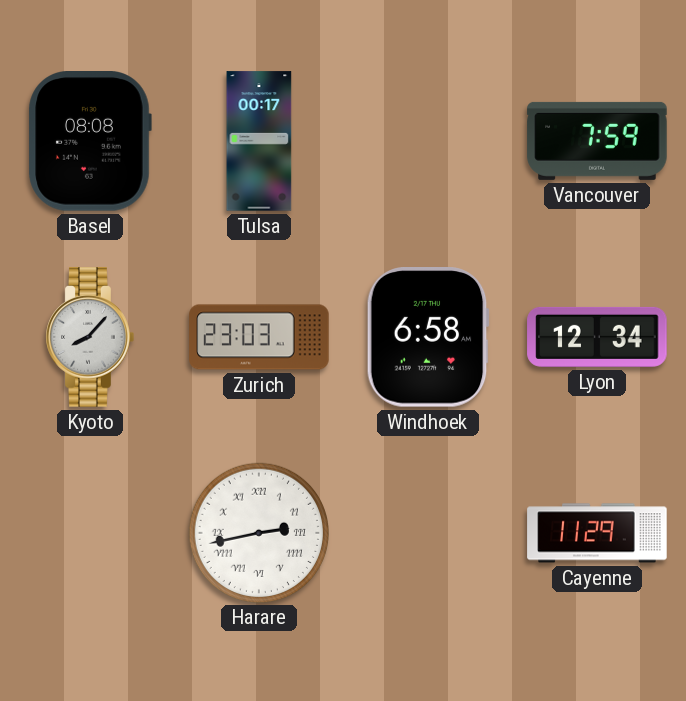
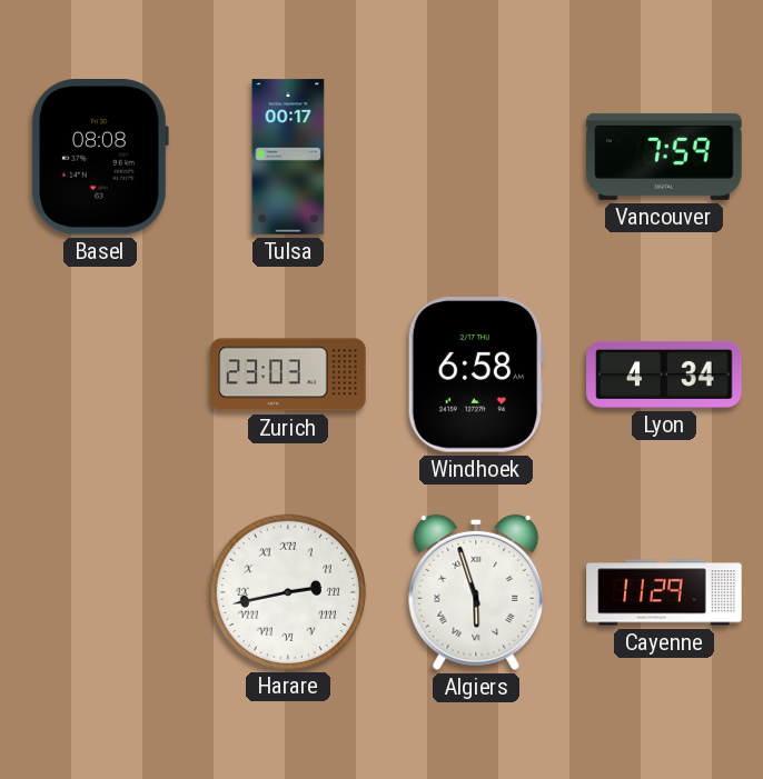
Kyoto: 8:07 -> none (90, 337)
Lyon: 12:34 -> 4:34 (664, 374)
Algiers: none -> 5:57 (476, 592)
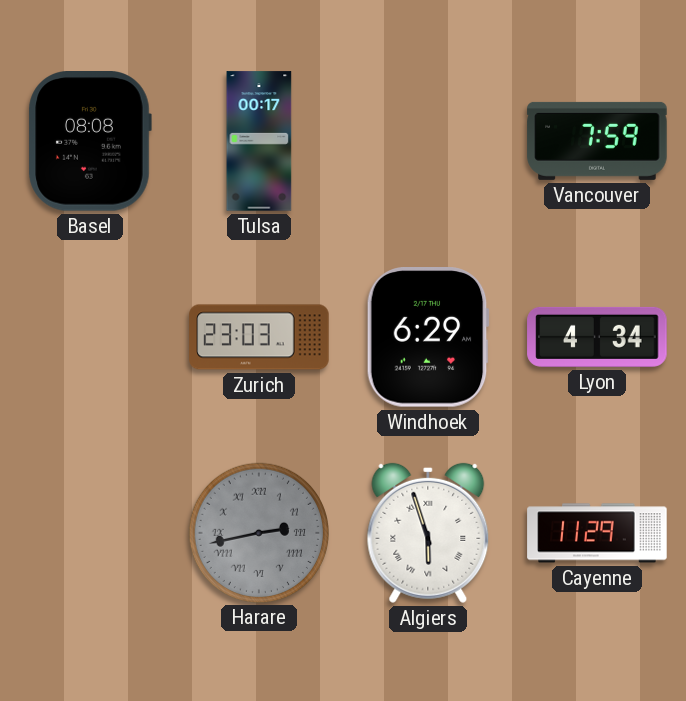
Windhoek: 6:58 -> 6:29 (428, 337)
Harare dial: white -> grey (258, 532)
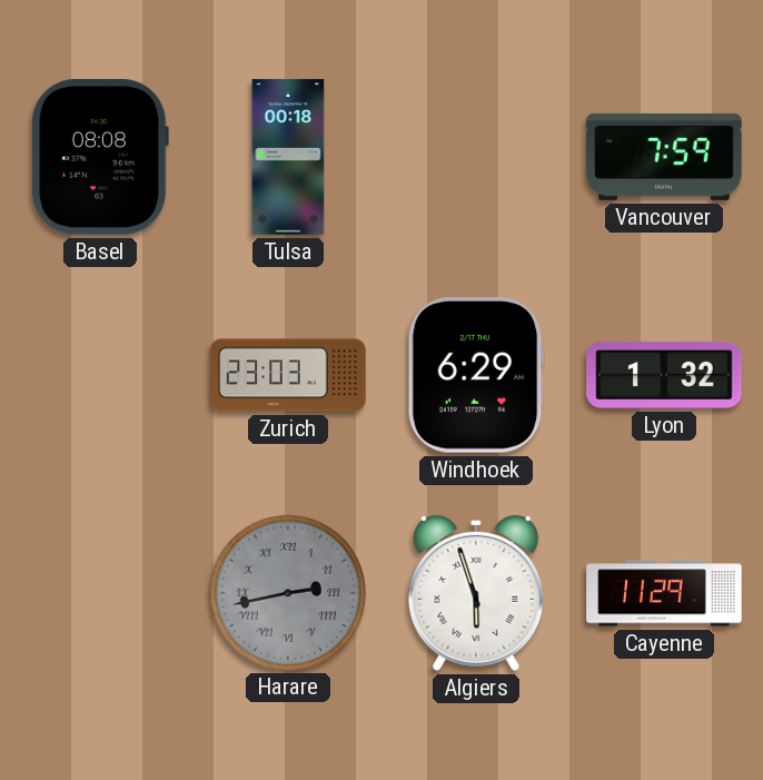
Tulsa: 00:17 -> 00:18 (288, 157)
Lyon: 4:34 -> 1:32 (664, 375)
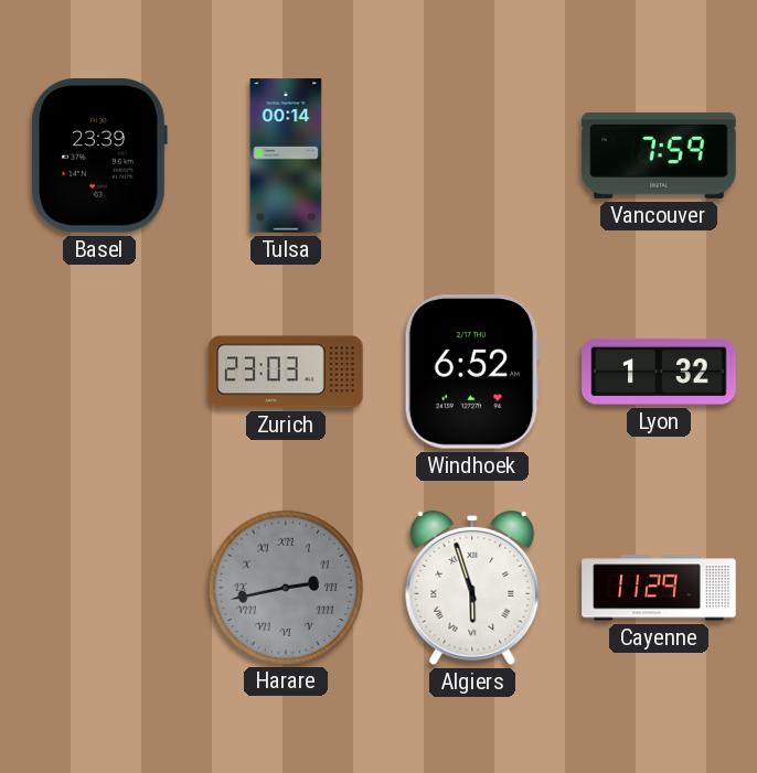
Basel: 08:08 -> 23:39 (99, 155)
Tulsa: 00:18 -> 00:14 (286, 155)
Windhoek: 6:29 -> 6:52 (472, 372)
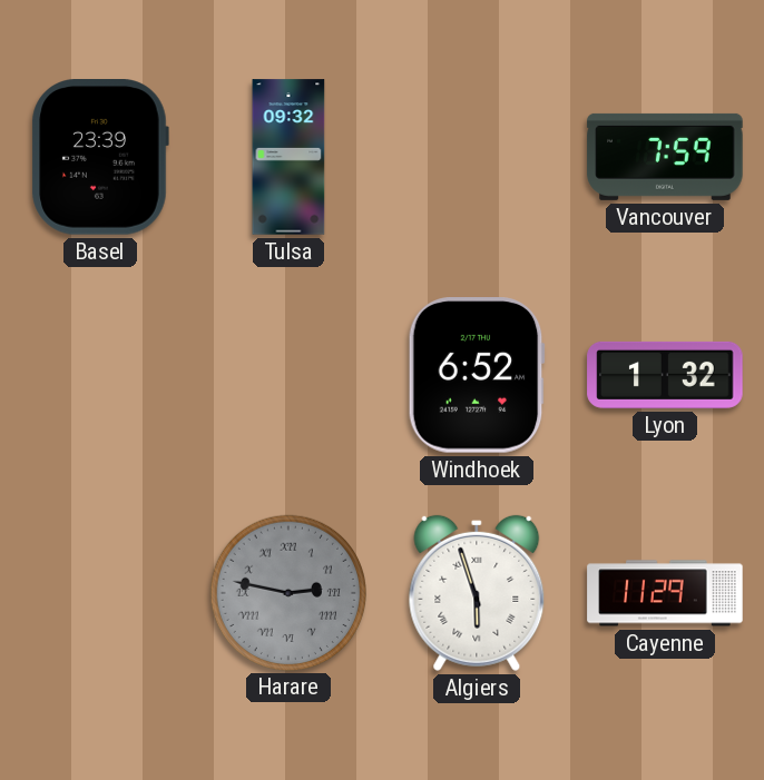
Tulsa: 00:14 -> 09:32 (288, 157)
Zurich: 23:03 -> none (286, 372)
Harare: 2:43 -> 2:47 (287, 592)
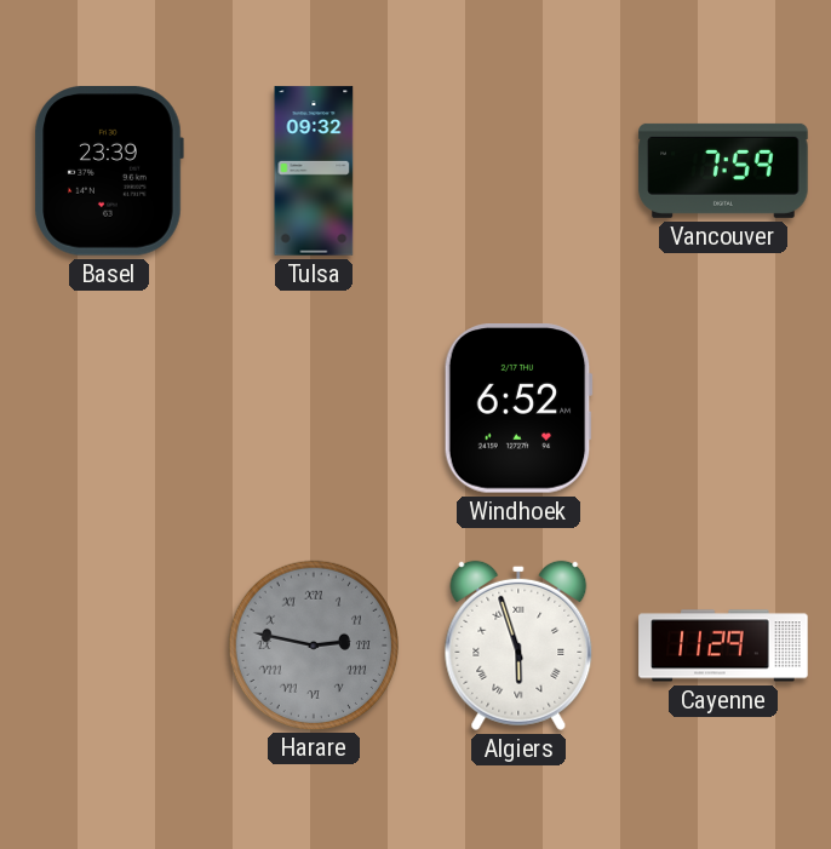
Lyon: 1:32 -> none (665, 375)
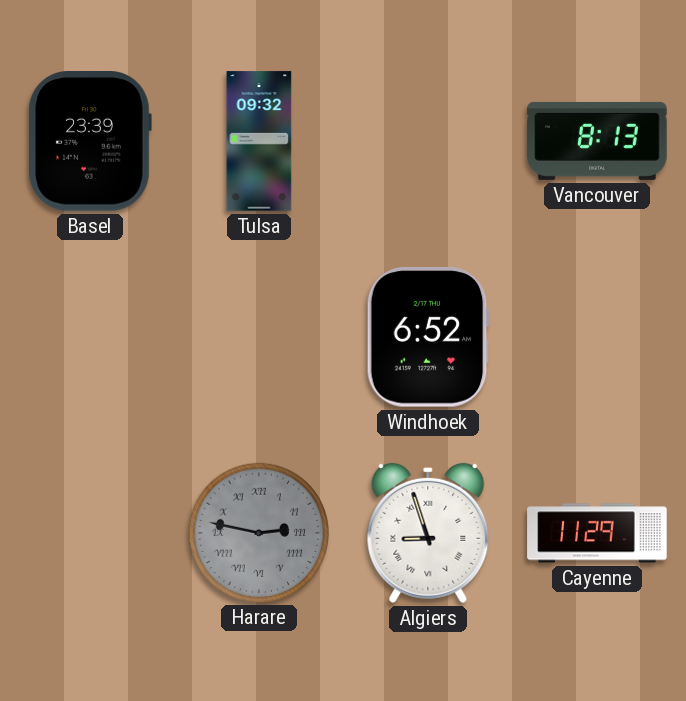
Vancouver: 7:59 -> 8:13 (597, 141)
Algiers: 5:57 -> 8:57 (428, 533)
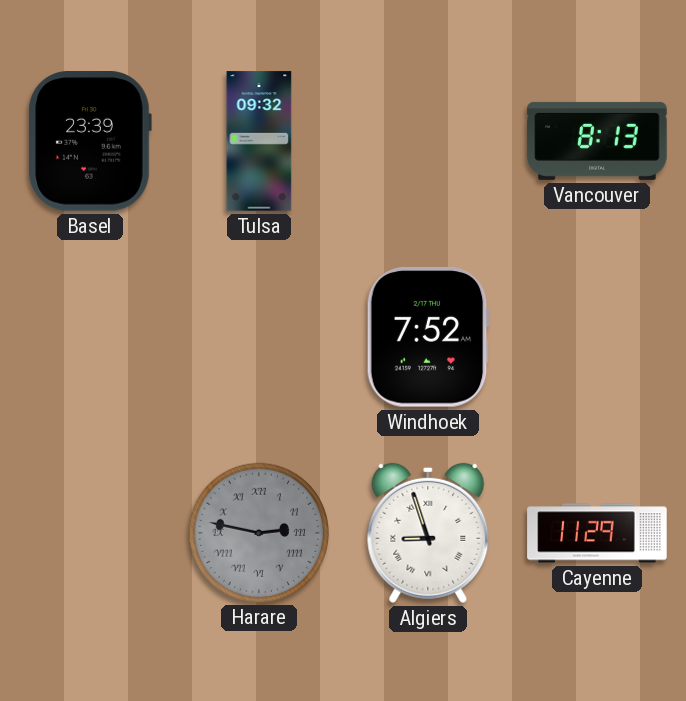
Windhoek: 6:52 -> 7:52 (428, 337)
